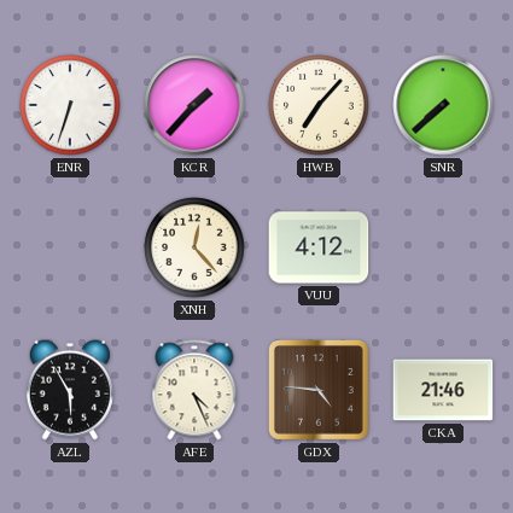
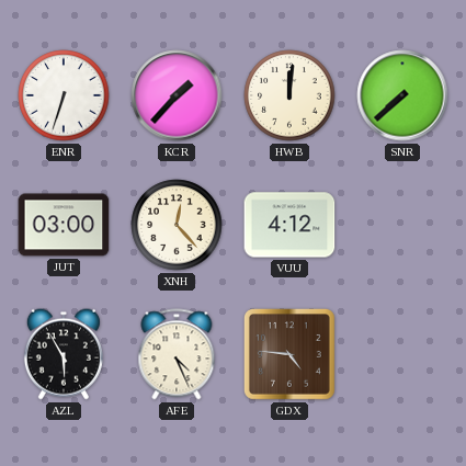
HWB: 7:07 -> 12:01 (289, 95)
JUT: none -> 03:00 (64, 225)
CKA: 21:46 -> none (443, 390)
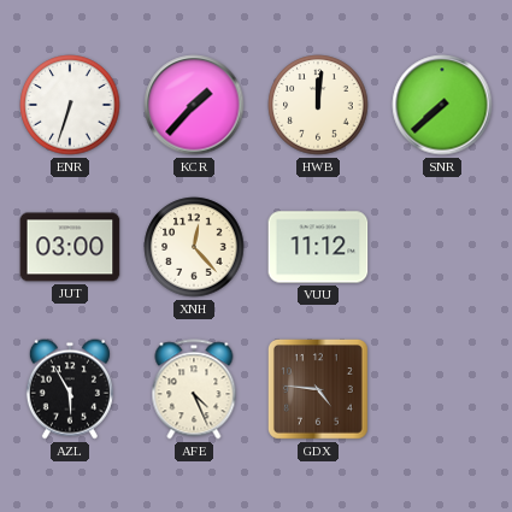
VUU: 4:12 -> 11:12 (318, 247)
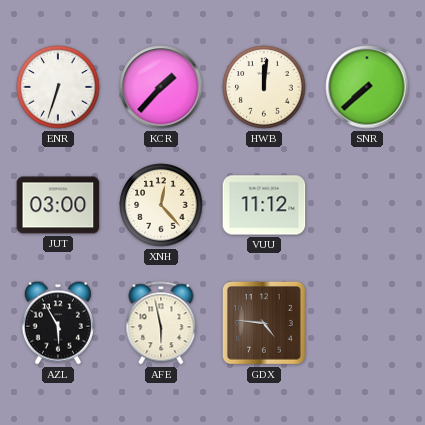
AFE: 4:26 -> 5:58 (161, 323)
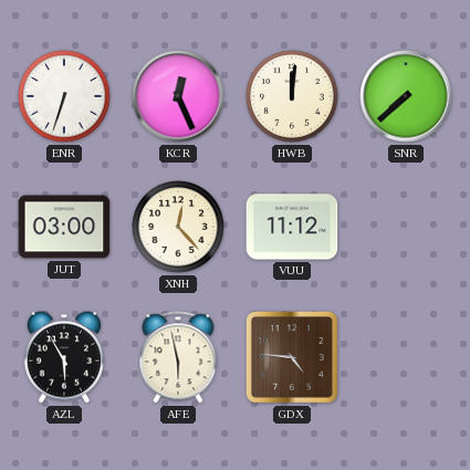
KCR: 1:37 -> 12:26 (178, 96)
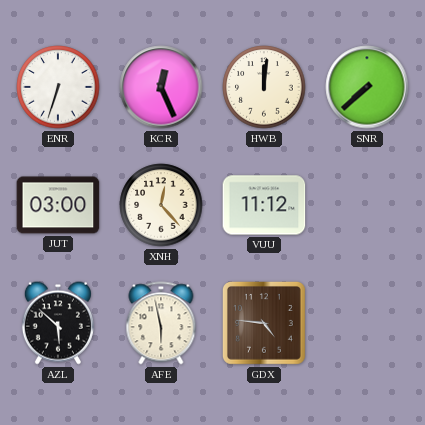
AZL: 5:55 -> 5:52 (58, 323)
